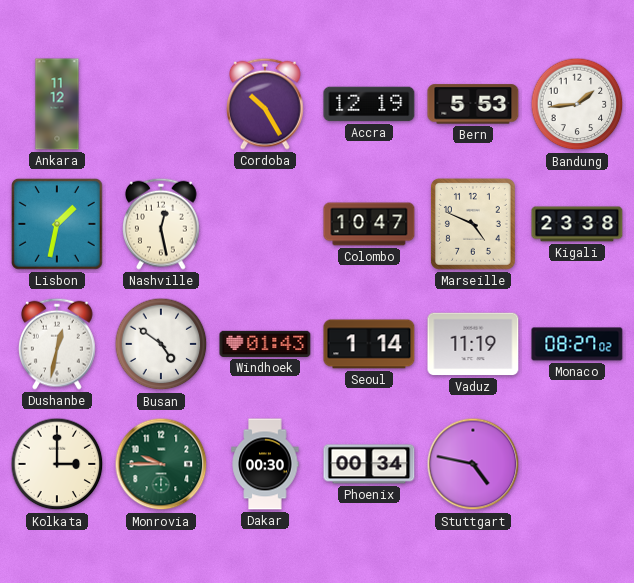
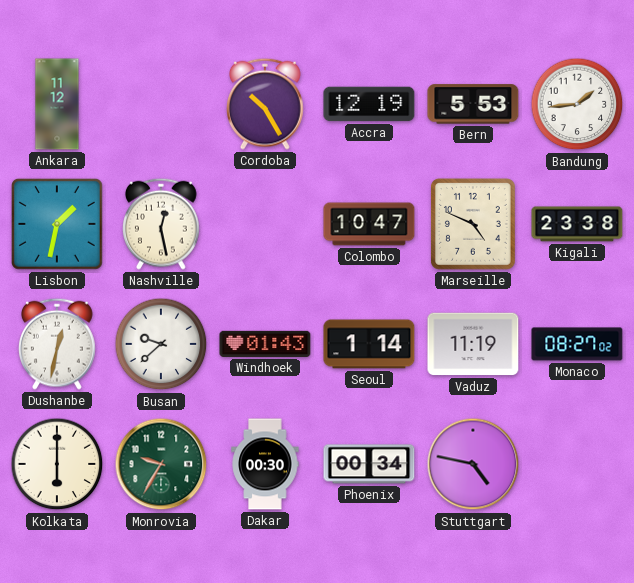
Busan: 4:51 -> 9:38 (161, 344)
Kolkata: 3:00 -> 6:00 (57, 464)
Monrovia: 9:45 -> 9:35 (161, 464)
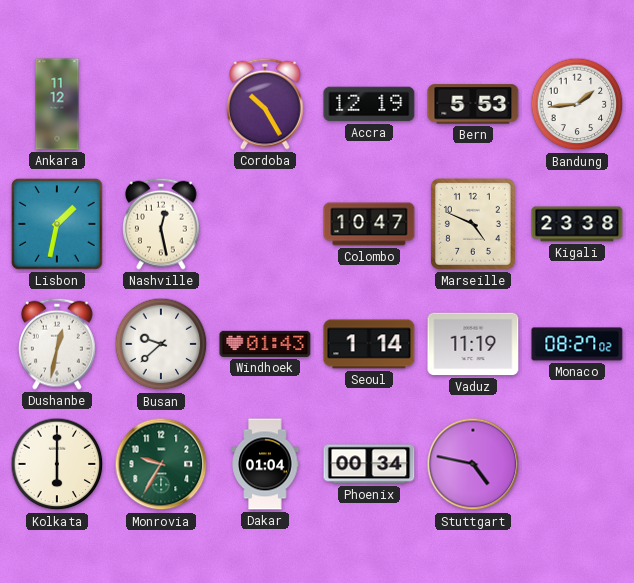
Dakar: 00:30 -> 01:04 (265, 464)
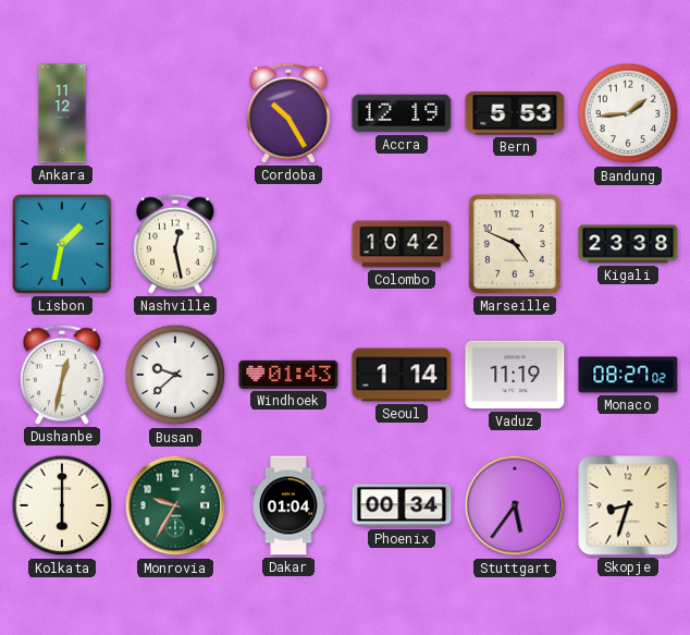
Colombo: 10:47 -> 10:42 (402, 244)
Stuttgart: 4:47 -> 5:36 (515, 505)
Skopje: none -> 8:33 (628, 505)
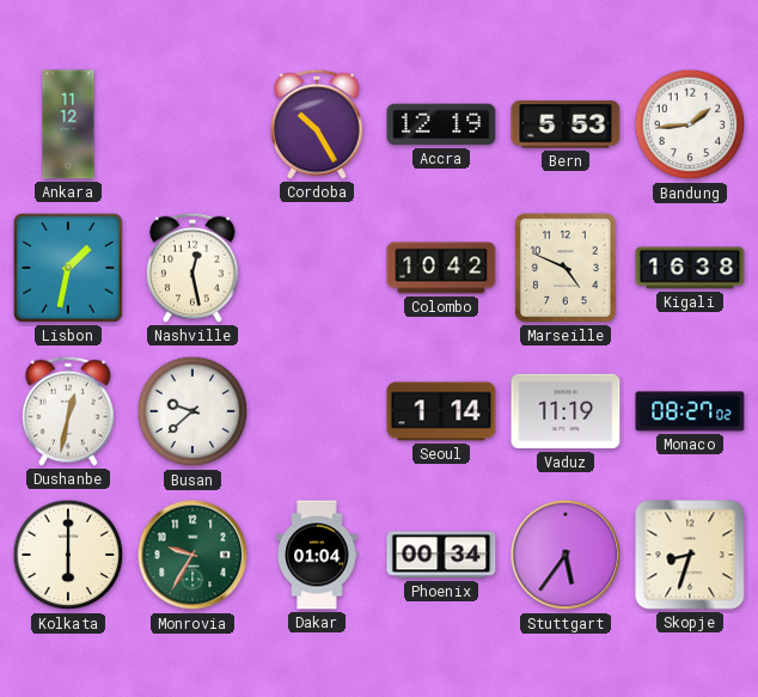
Kigali: 23:38 -> 16:38 (690, 268)
Windhoek: 01:43 -> none (288, 375)
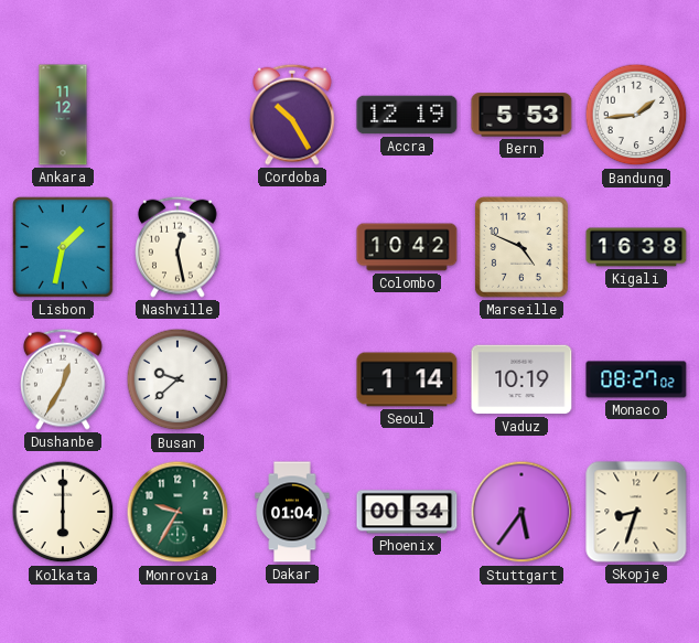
Dushanbe: 12:32 -> 12:35 (64, 379)
Vaduz: 11:19 -> 10:19 (521, 379)
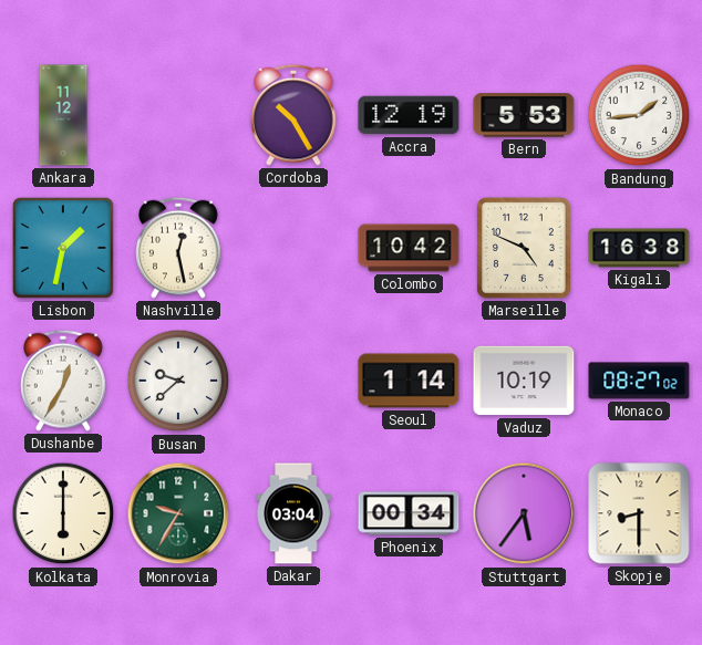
Dakar: 01:04 -> 03:04 (293, 513)
Skopje: 8:33 -> 8:30 (639, 513)
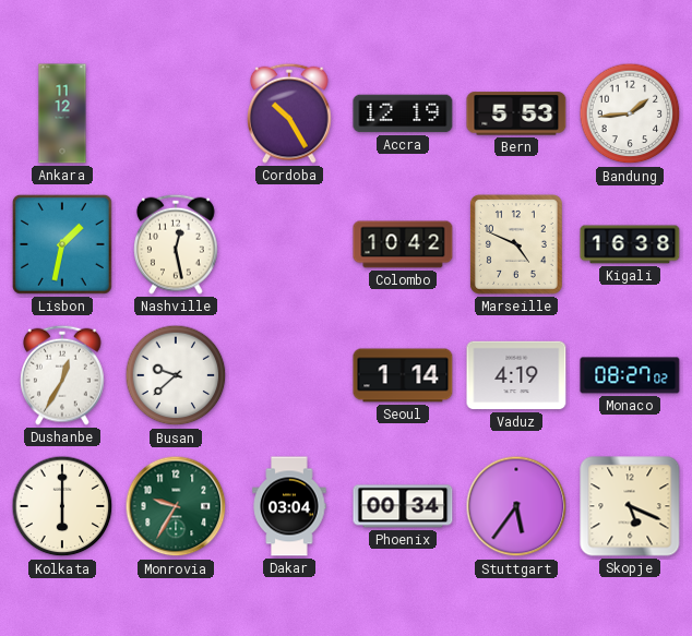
Vaduz: 10:19 -> 4:19 (516, 375)
Skopje: 8:30 -> 5:19 (630, 506)
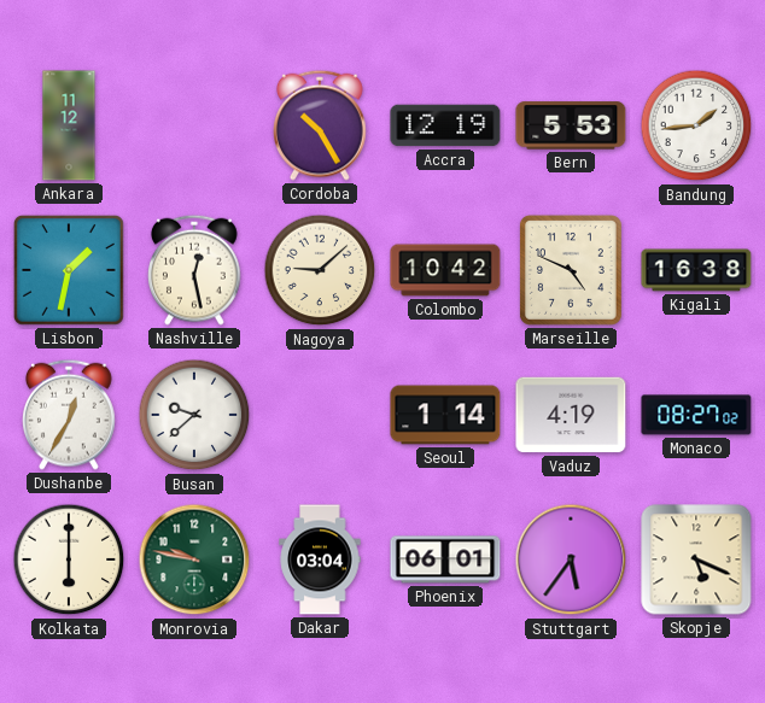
Nagoya: none -> 9:08 (320, 270)
Monrovia: 9:35 -> 9:47 (194, 560)
Phoenix: 00:34 -> 06:01 (445, 560)
